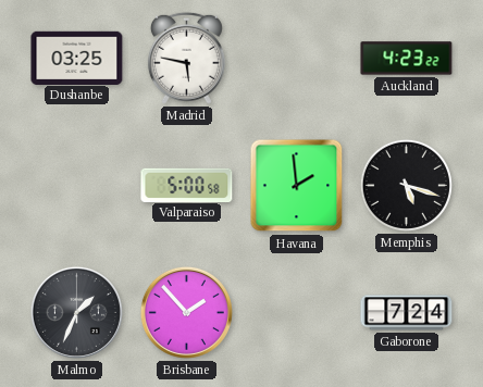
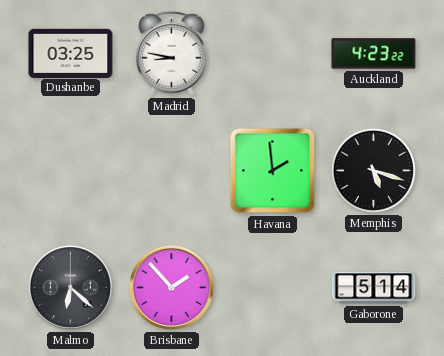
Madrid: 5:47 -> 8:47 (171, 53)
Valparaiso: 5:00 -> none (187, 185)
Malmo: 1:34 -> 6:22 (70, 287)
Gaborone: 7:24 -> 5:14 (374, 288)
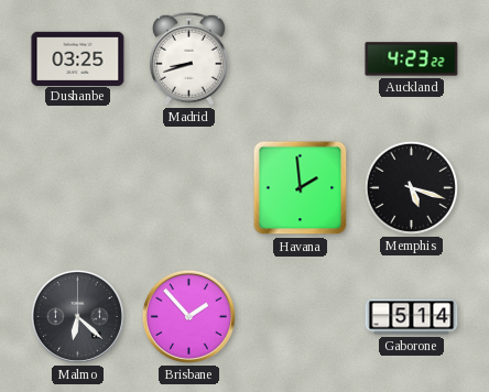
Madrid: 8:47 -> 8:42 (188, 58)
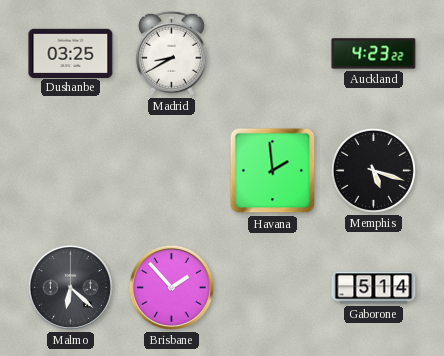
Madrid: 8:42 -> 8:40 (171, 53)
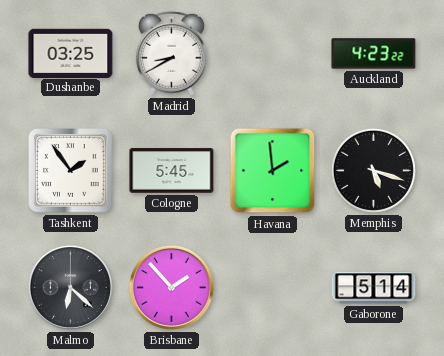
Tashkent: none -> 1:54 (71, 171)
Cologne: none -> 5:45 (172, 171)
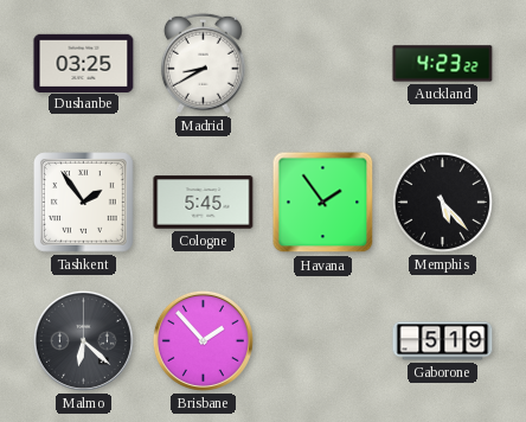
Havana: 1:59 -> 1:54 (323, 203)
Memphis: 5:18 -> 5:23 (442, 202)
Gaborone: 5:14 -> 5:19 (443, 341)
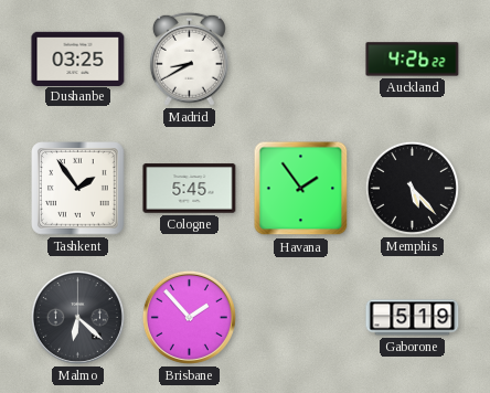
Auckland: 4:23 -> 4:26 (413, 60)
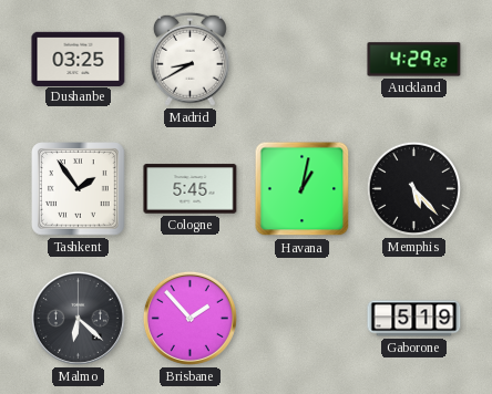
Auckland: 4:26 -> 4:29 (414, 60)
Havana: 1:54 -> 1:02 (303, 189)
